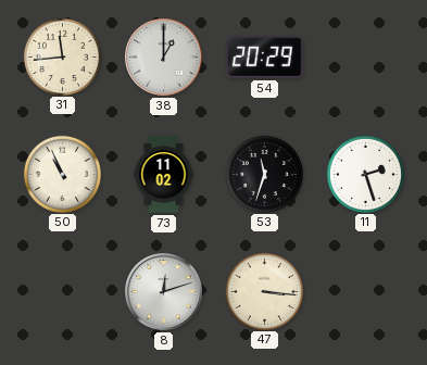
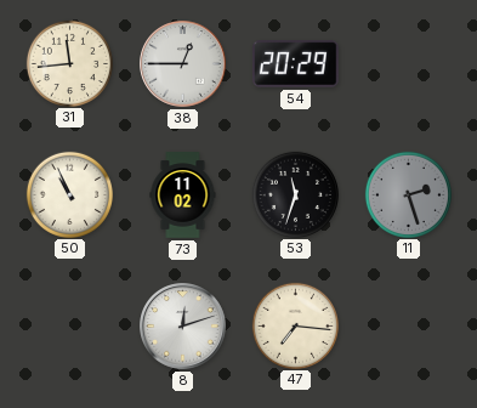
38: 1:00 -> 12:45 (183, 64)
11 dial: white -> grey (408, 194)
47: 3:16 -> 7:16 (295, 325)
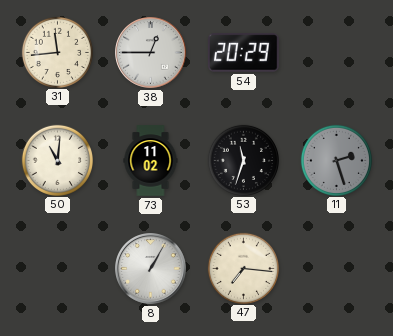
50: 10:56 -> 11:01 (57, 160)
8: 12:12 -> 1:05 (151, 269)
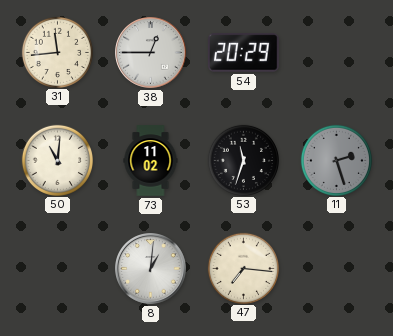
8: 1:05 -> 1:01 (151, 269)
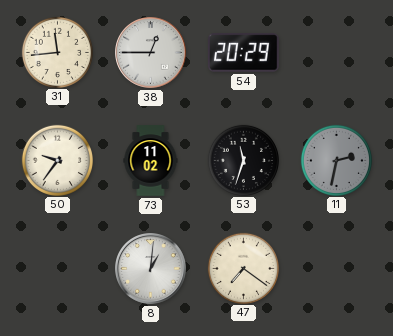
50: 11:01 -> 9:36 (57, 160)
11: 2:27 -> 2:32 (336, 160)
47: 7:16 -> 7:21 (243, 268)
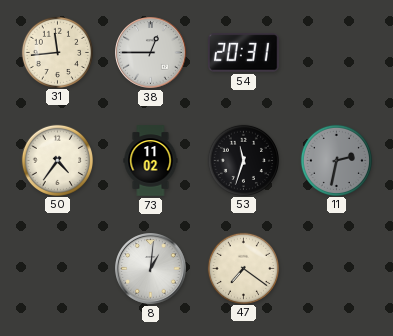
54: 20:29 -> 20:31 (244, 53)
50: 9:36 -> 4:36 (57, 160)
